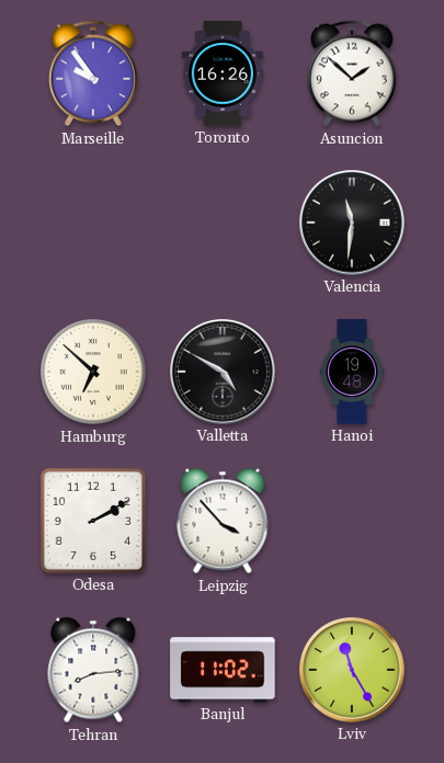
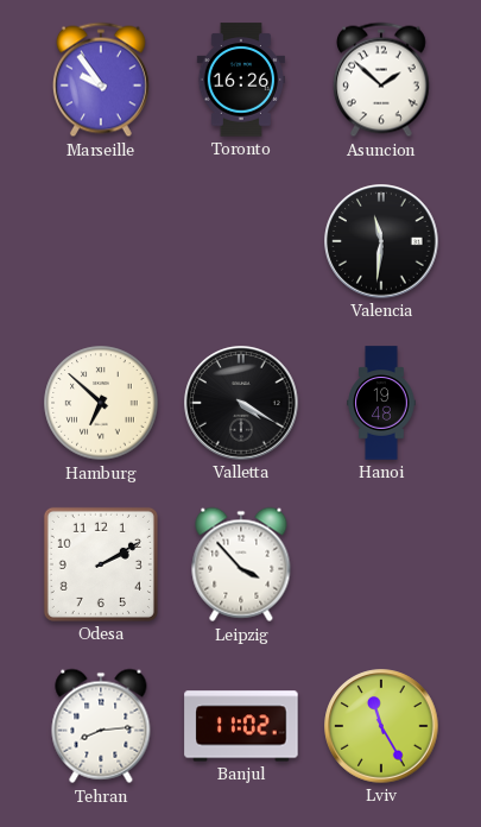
Valletta: 4:50 -> 4:20 (241, 403)
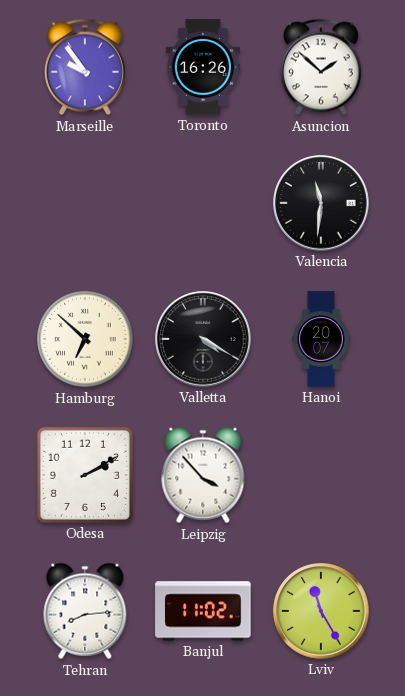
Hanoi: 19:48 -> 20:07 (321, 339)
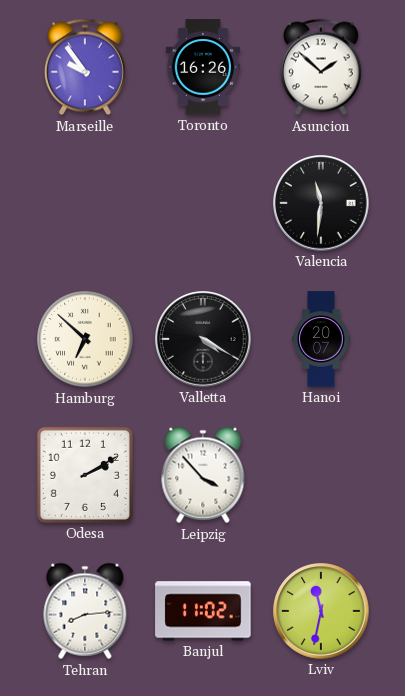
Lviv: 11:25 -> 11:32 (321, 611)
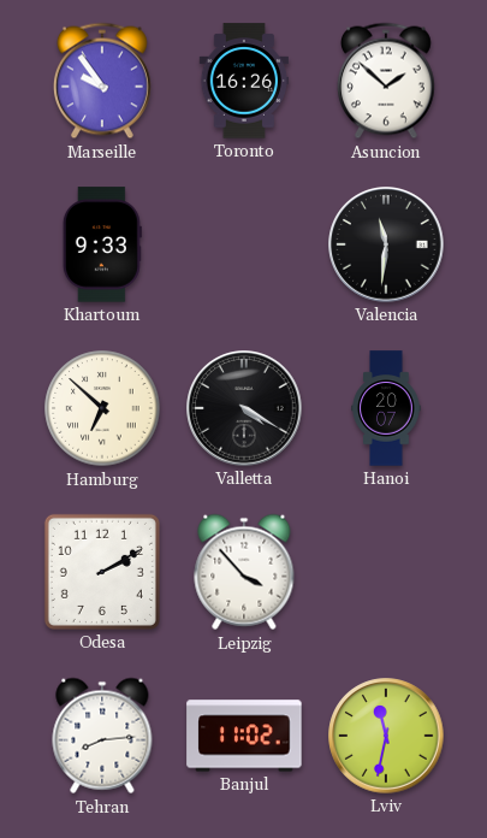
Khartoum: none -> 9:33 (102, 244)
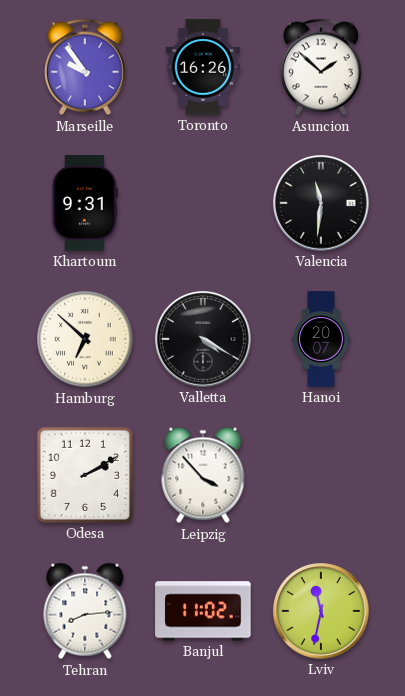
Khartoum: 9:33 -> 9:31 (85, 203)
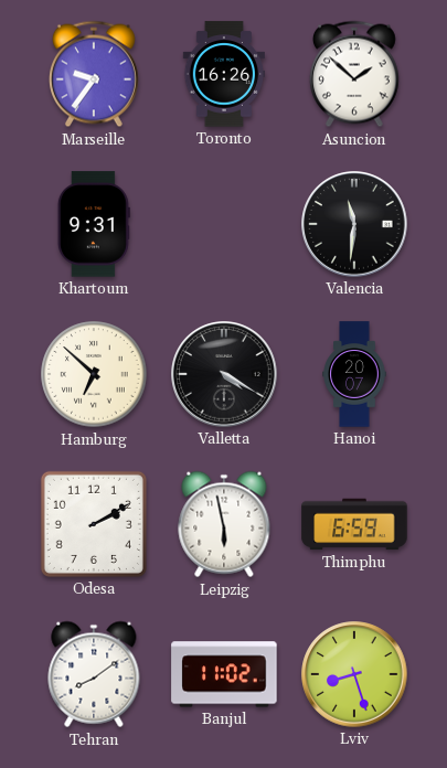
Marseille: 9:54 -> 9:36 (94, 74)
Leipzig: 3:53 -> 5:58 (224, 524)
Thimphu: none -> 6:59 (354, 524)
Tehran: 8:14 -> 8:09 (94, 674)
Lviv: 11:32 -> 8:27 (354, 674)
